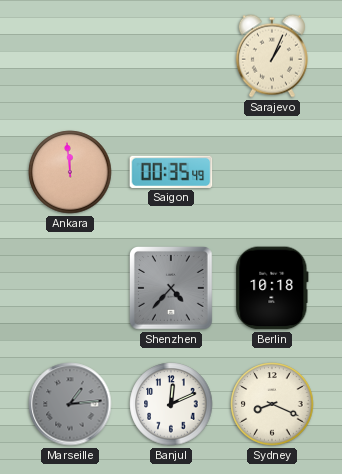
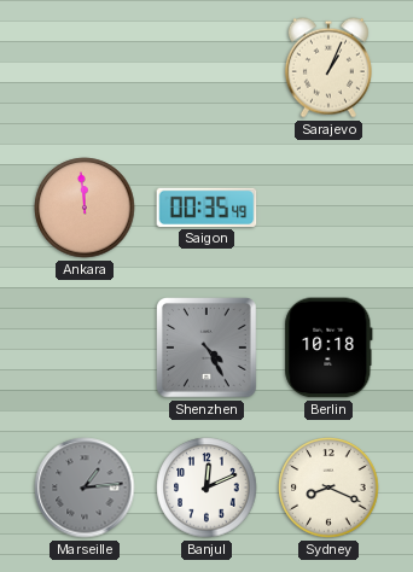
Shenzhen: 4:37 -> 4:25 (208, 349)
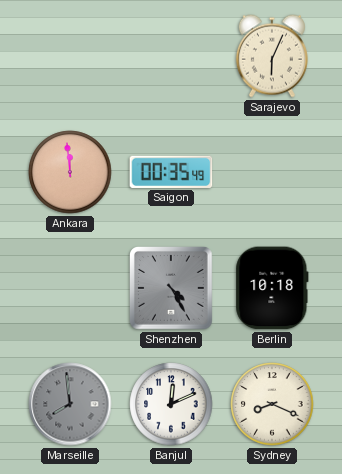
Sarajevo: 1:04 -> 6:04 (272, 56)
Marseille: 1:14 -> 7:59 (70, 404)
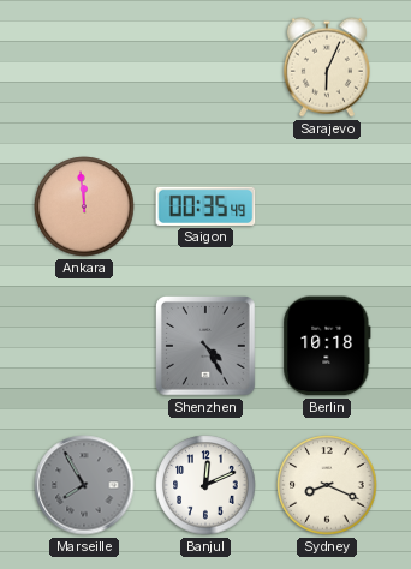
Marseille: 7:59 -> 7:55 (84, 485)
